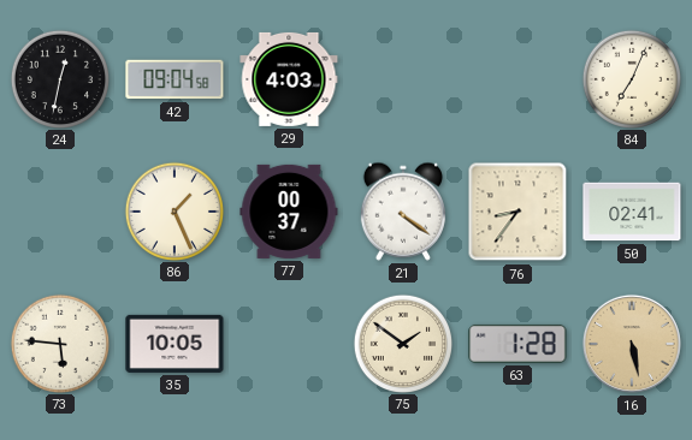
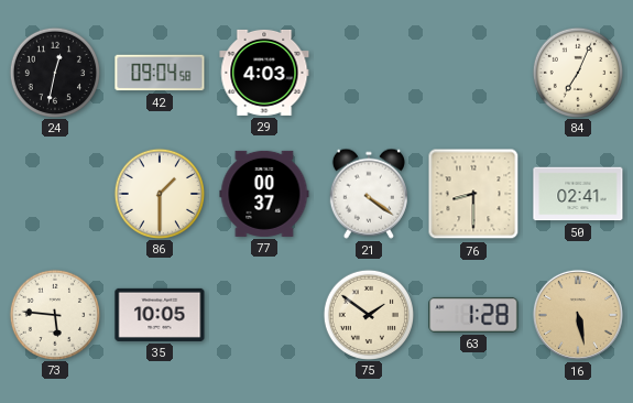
86: 1:26 -> 1:30 (159, 193)
76: 8:36 -> 8:30 (473, 194)
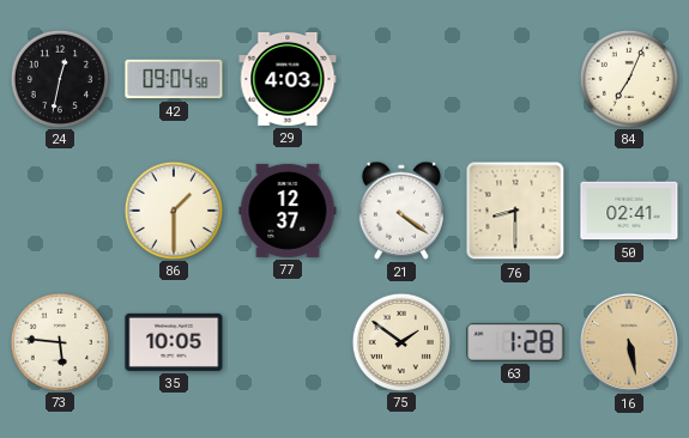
77: 00:37 -> 12:37 (288, 211)
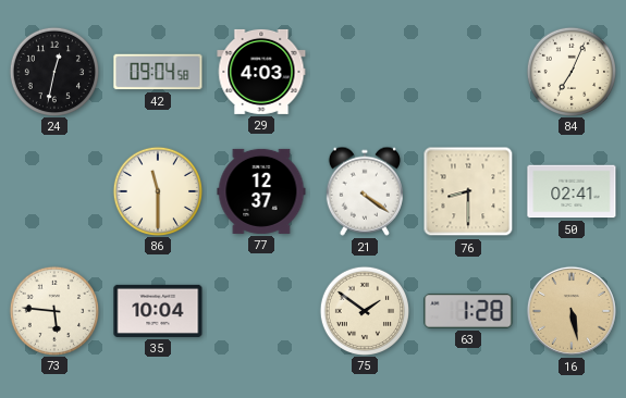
86: 1:30 -> 11:30 (157, 190)
35: 10:05 -> 10:04 (158, 311)
